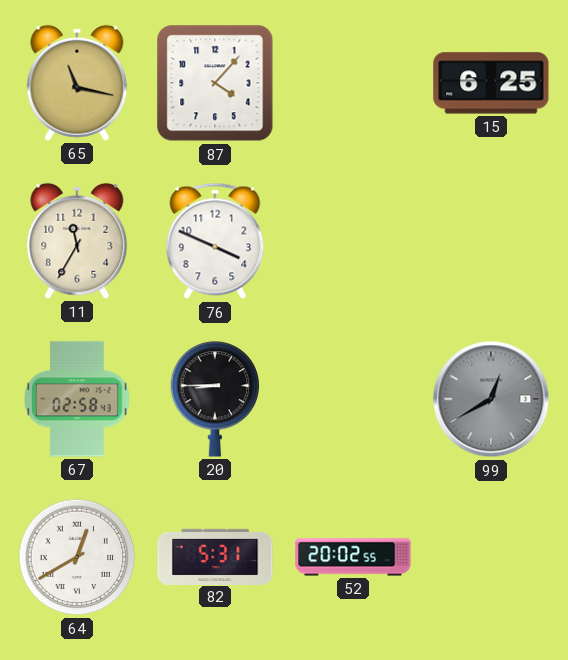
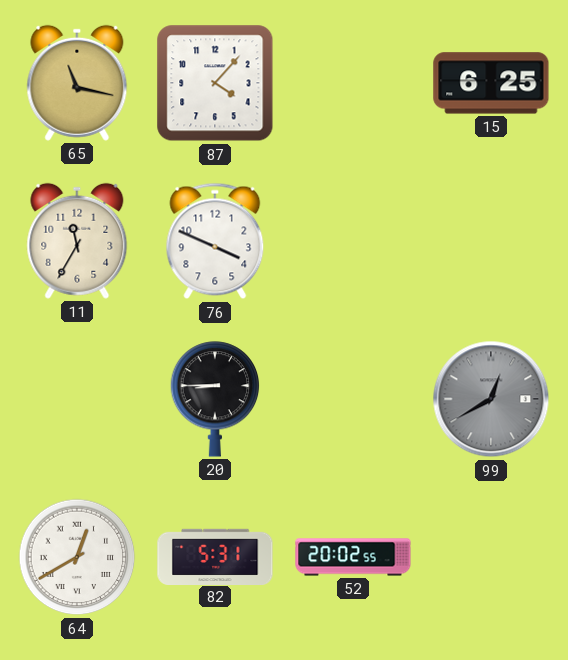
67: 02:58 -> none (77, 399)
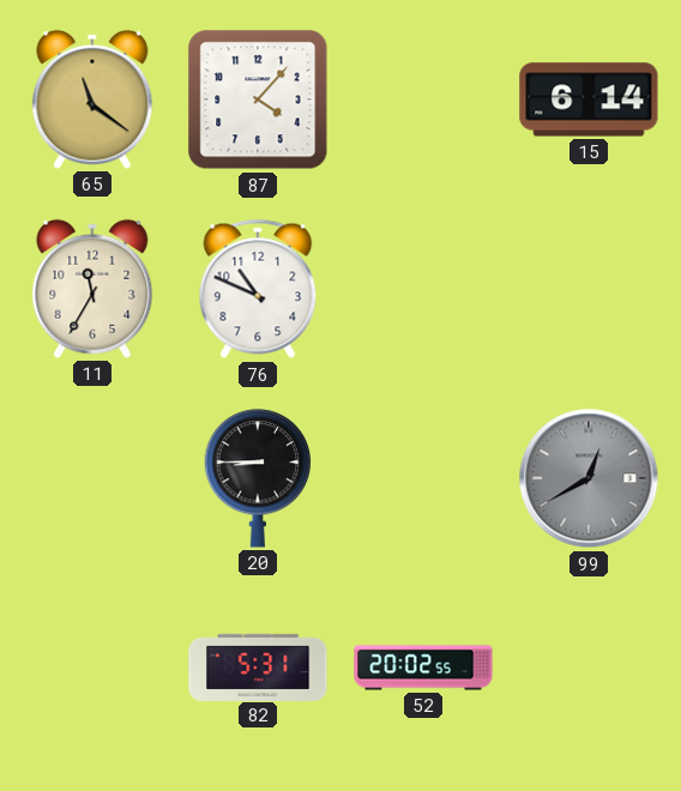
65: 11:17 -> 11:21 (92, 99)
15: 6:25 -> 6:14 (589, 99)
76: 3:49 -> 10:49 (258, 289)
64: 12:40 -> none (77, 557)
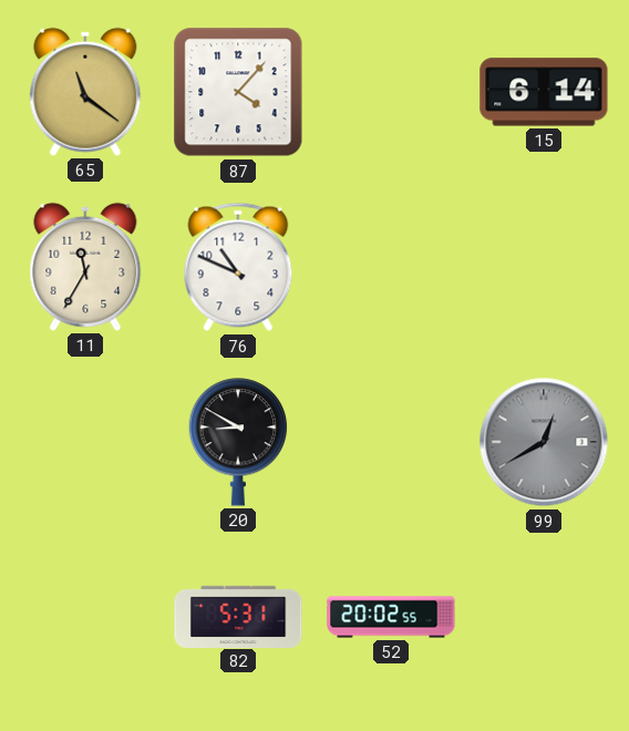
20: 8:45 -> 8:50 (238, 442)
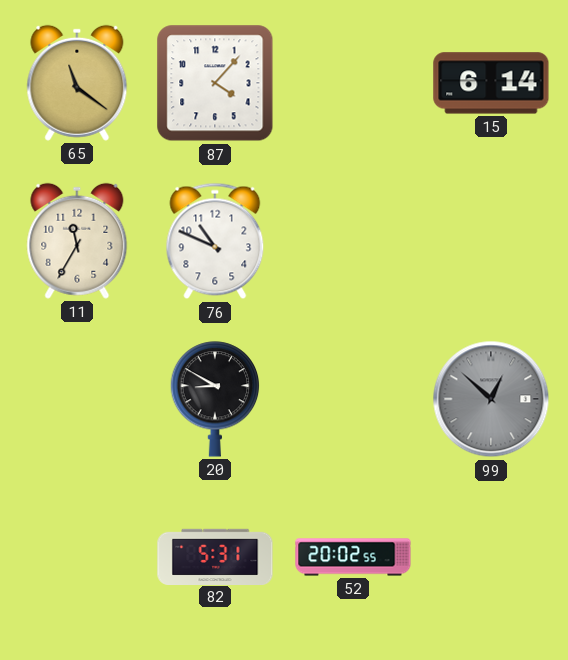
99: 12:40 -> 12:52 (491, 399)
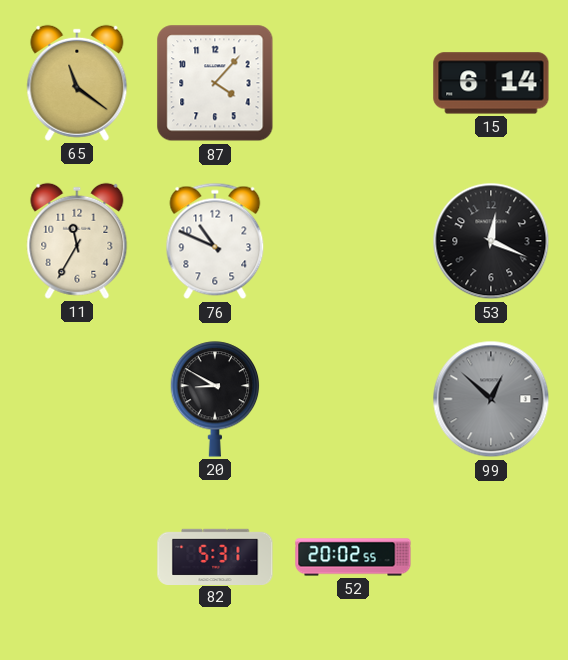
53: none -> 12:19 (491, 241)
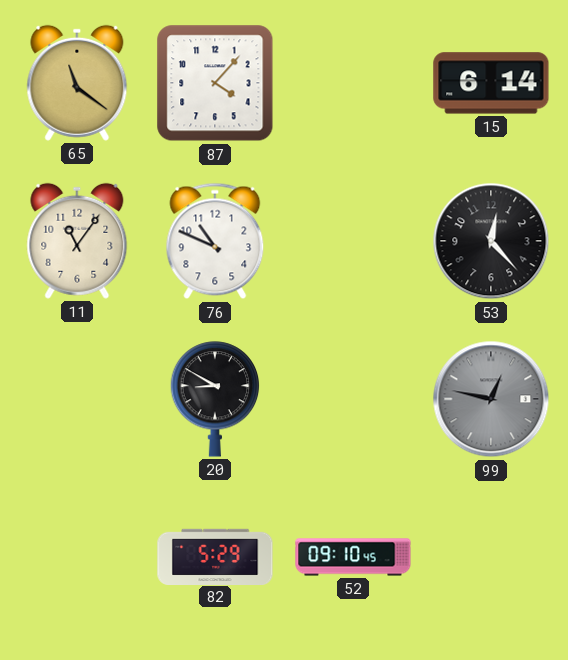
11: 11:35 -> 11:06 (77, 241)
53: 12:19 -> 12:23 (491, 241)
99: 12:52 -> 12:47 (491, 399)
82: 5:31 -> 5:29 (215, 556)
52: 20:02 -> 09:10 (353, 557)
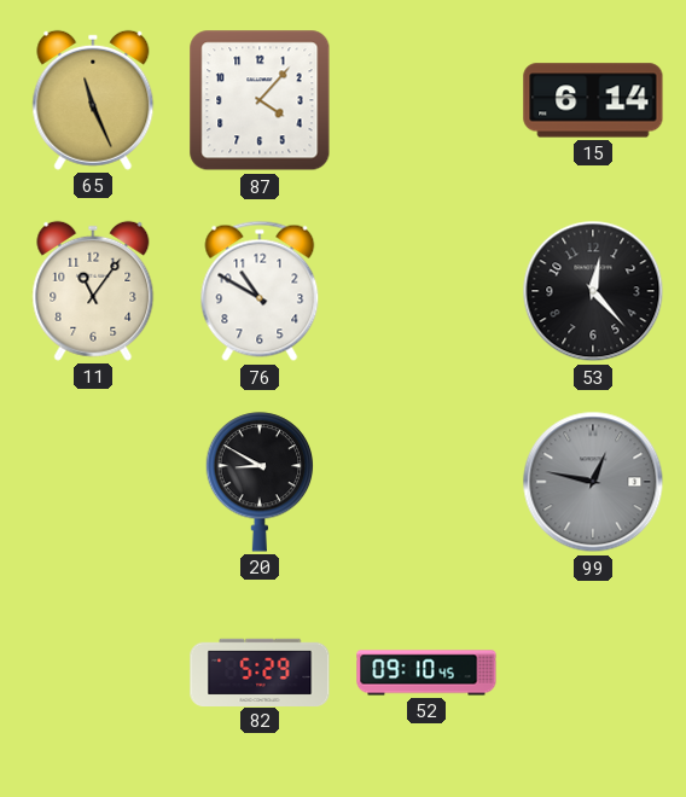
65: 11:21 -> 11:26 (93, 100)
76: 10:49 -> 10:50 (260, 291)
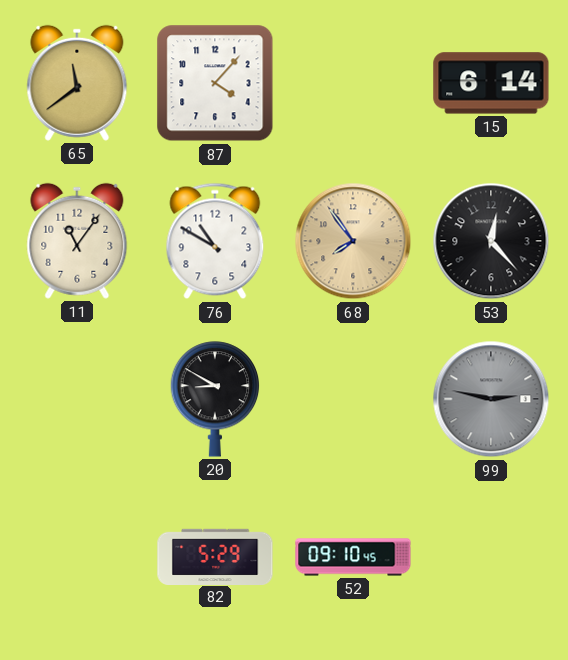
65: 11:26 -> 11:39 (77, 83)
68: none -> 7:54 (353, 241)
99: 12:47 -> 2:47 (491, 399)
